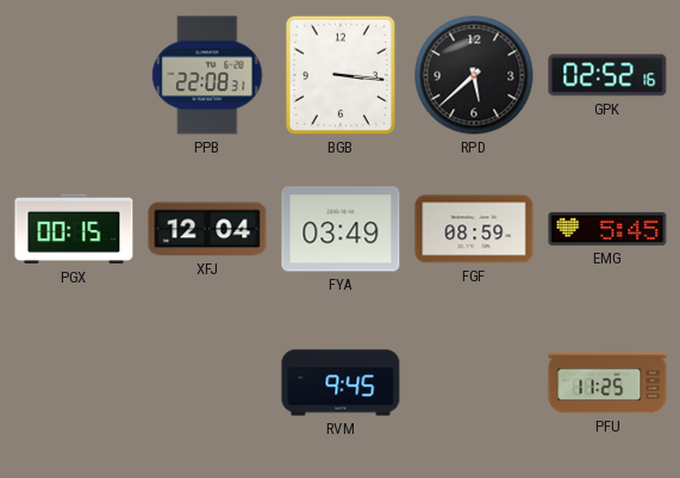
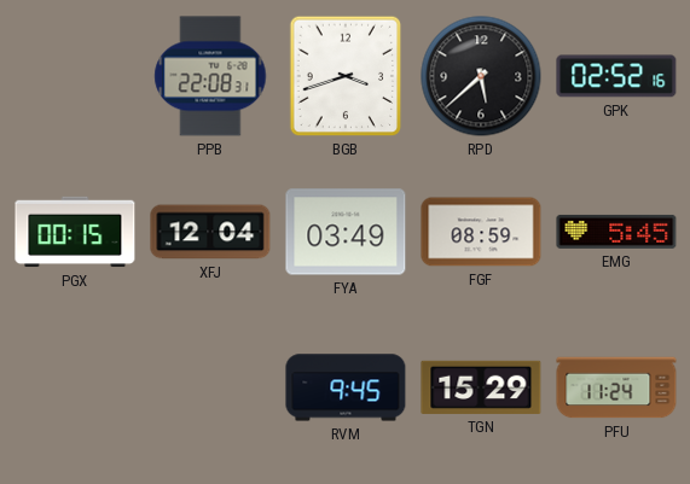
BGB: 3:16 -> 3:42 (346, 76)
TGN: none -> 15:29 (481, 387)
PFU: 11:25 -> 11:24 (616, 387)
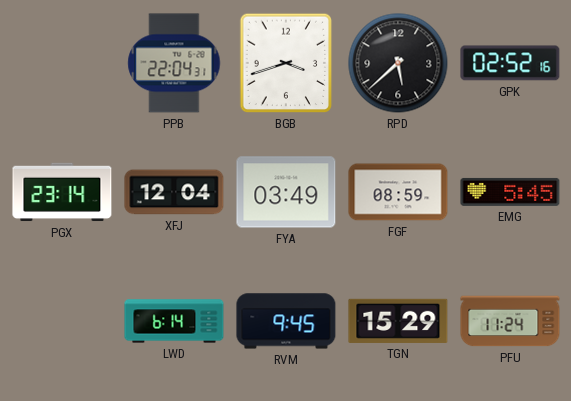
PPB: 22:08 -> 22:04 (174, 63)
PGX: 00:15 -> 23:14 (62, 192)
LWD: none -> 6:14 (174, 321)
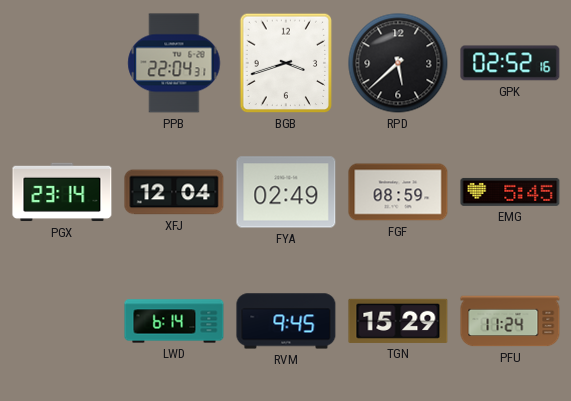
FYA: 03:49 -> 02:49 (286, 192)
